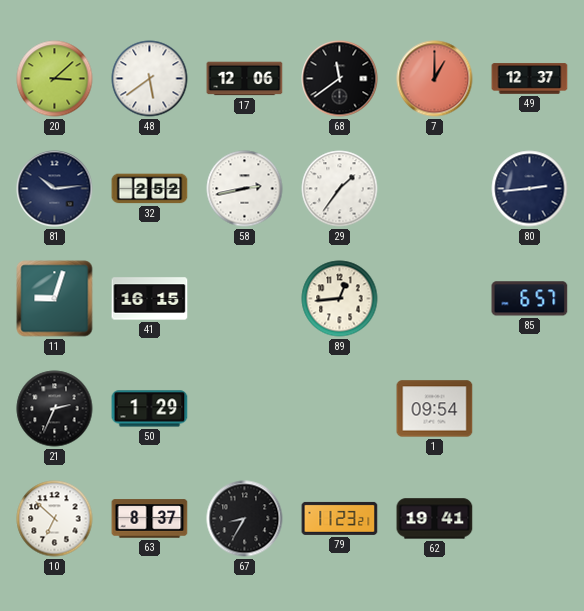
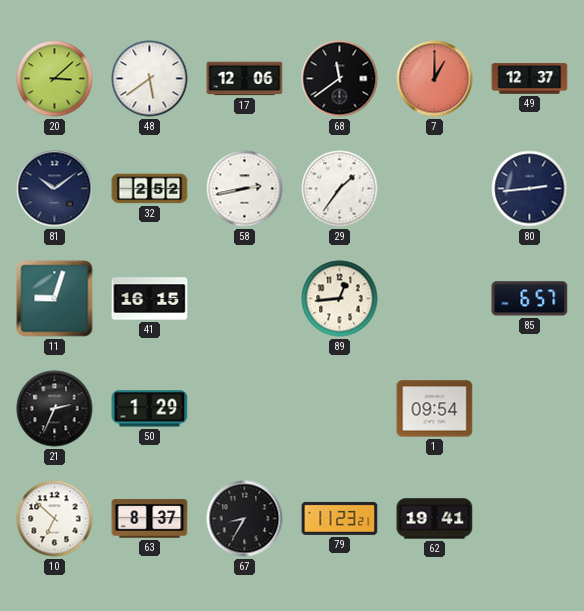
81: 10:14 -> 10:09 (55, 189)
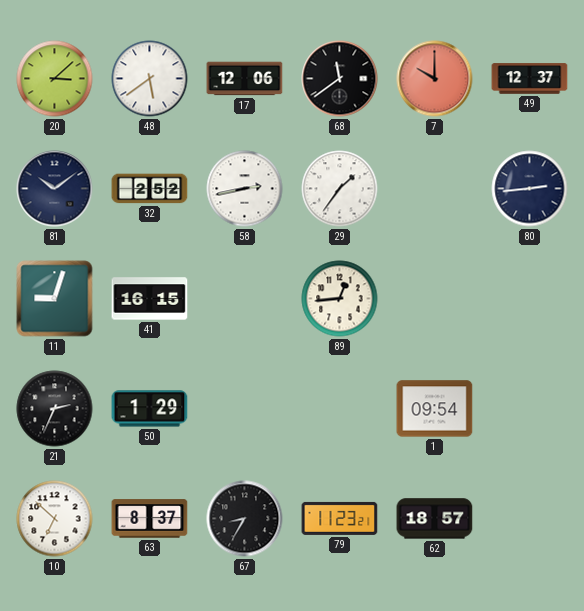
7: 1:00 -> 10:00 (435, 79)
85: 6:57 -> none (530, 299)
62: 19:41 -> 18:57 (435, 519)
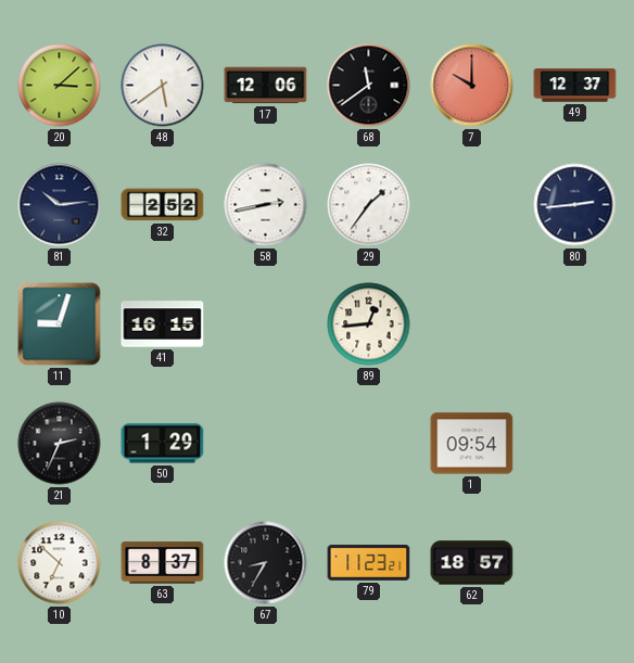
81: 10:09 -> 10:14 (60, 205)
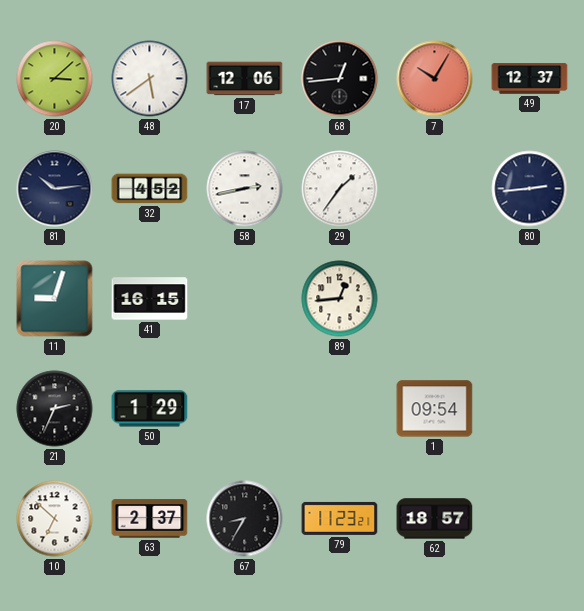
68: 11:39 -> 12:44 (340, 79)
7: 10:00 -> 10:05 (435, 79)
32: 2:52 -> 4:52 (150, 189)
63: 8:37 -> 2:37 (150, 519)
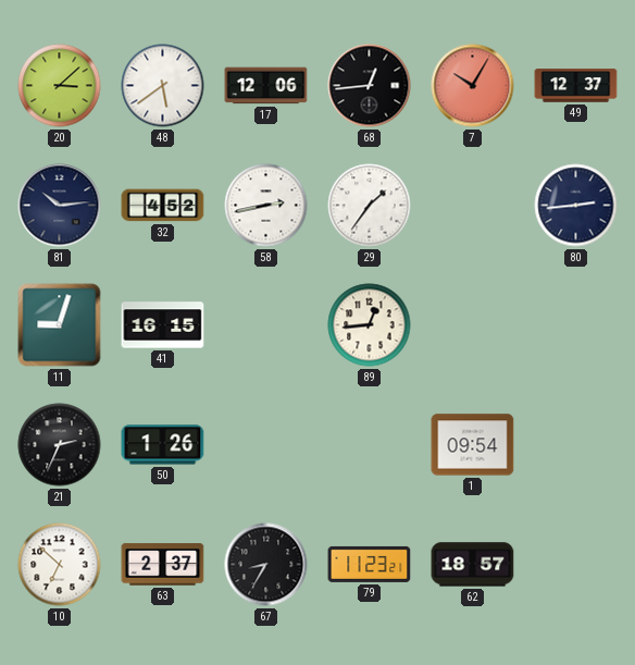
50: 1:29 -> 1:26 (163, 445)
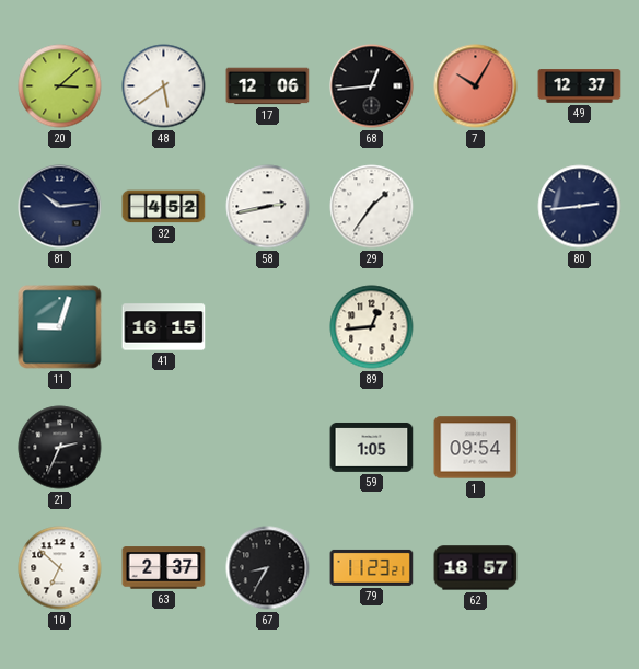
50: 1:26 -> none (163, 445)
59: none -> 1:05 (372, 447)
